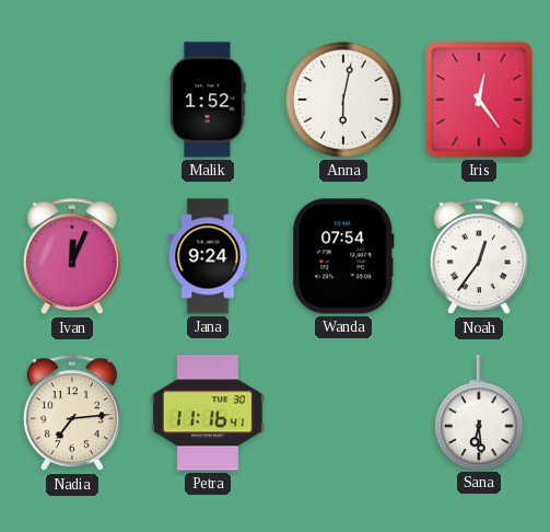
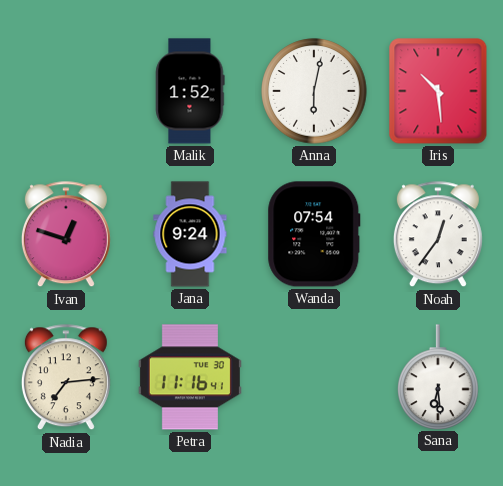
Iris: 12:24 -> 10:29 (438, 91)
Ivan: 12:04 -> 12:48 (66, 235)
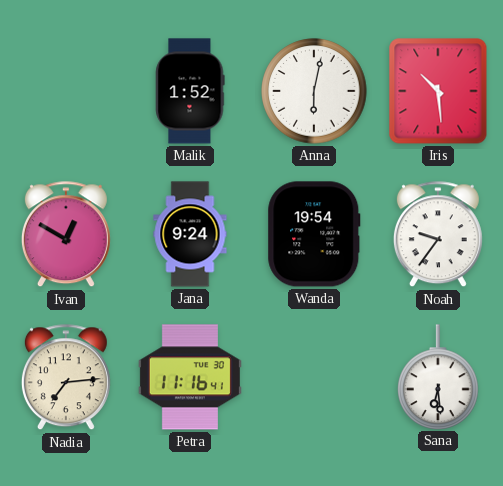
Ivan: 12:48 -> 12:50 (66, 235)
Wanda: 07:54 -> 19:54 (314, 234)
Noah: 12:36 -> 9:36 (438, 235)
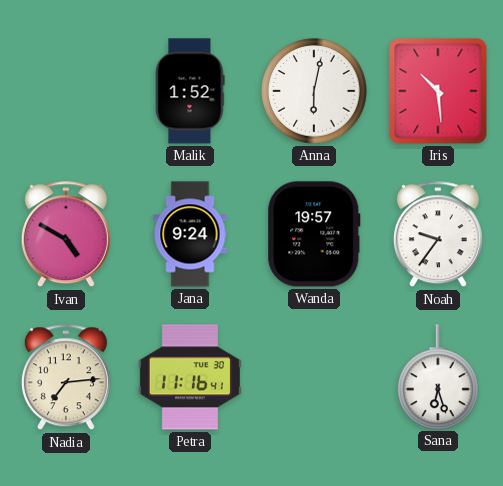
Ivan: 12:50 -> 4:50 (66, 235)
Wanda: 19:54 -> 19:57 (314, 234)
Sana: 6:29 -> 6:27 (438, 377)
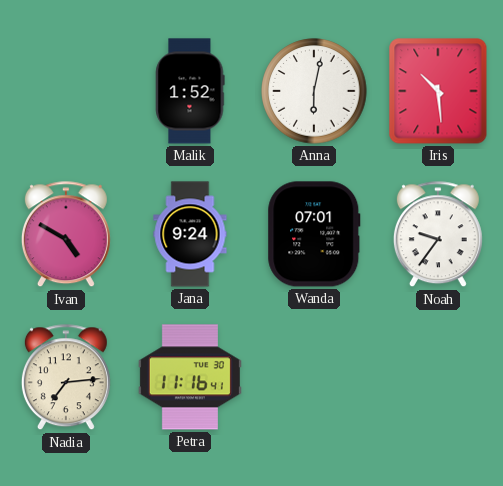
Wanda: 19:57 -> 07:01 (314, 234)
Sana: 6:27 -> none (438, 377)
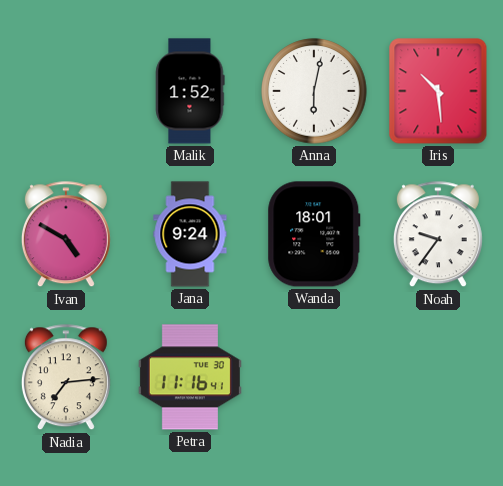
Wanda: 07:01 -> 18:01 (314, 234)
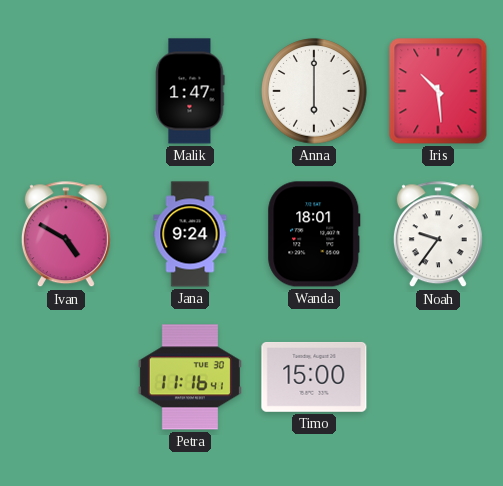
Malik: 1:52 -> 1:47 (190, 91)
Anna: 6:02 -> 6:00 (314, 91)
Nadia: 7:14 -> none (66, 378)
Timo: none -> 15:00 (314, 377)
